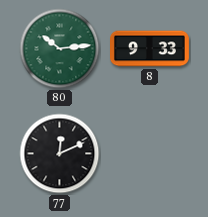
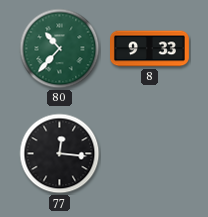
80: 10:14 -> 10:37 (60, 49)
77: 12:11 -> 12:16 (60, 154)
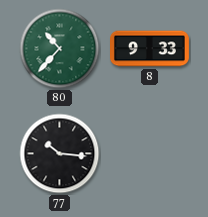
77: 12:16 -> 10:16 (60, 154)
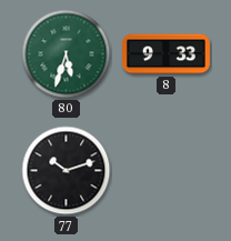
80: 10:37 -> 5:33 (67, 54)
77: 10:16 -> 10:12 (67, 171)
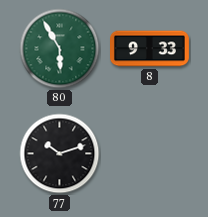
80: 5:33 -> 5:55 (60, 49)
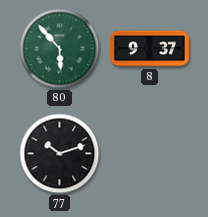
80: 5:55 -> 5:53 (60, 49)
8: 9:33 -> 9:37 (150, 49)
